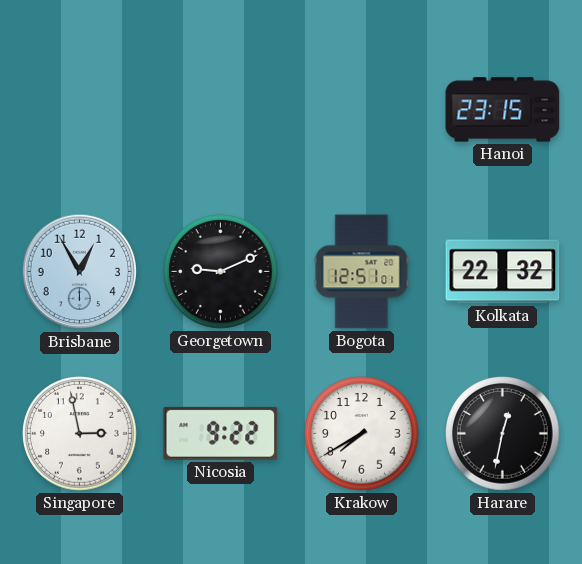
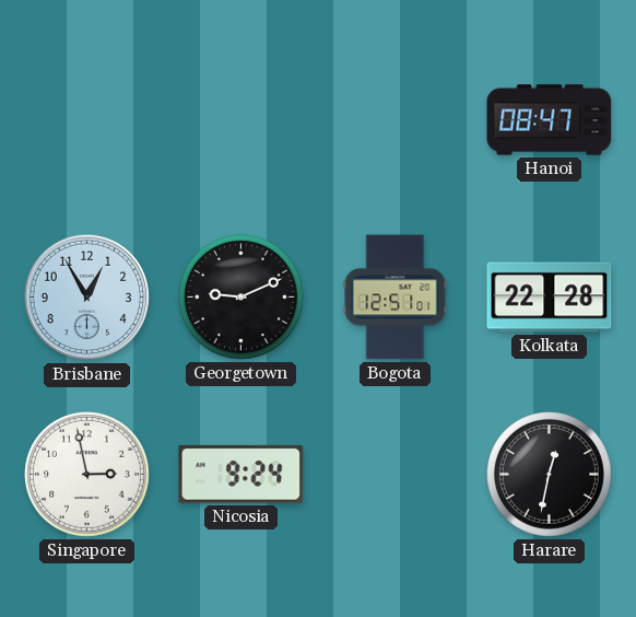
Hanoi: 23:15 -> 08:47 (550, 120)
Kolkata: 22:32 -> 22:28 (550, 298)
Nicosia: 9:22 -> 9:24 (242, 474)
Krakow: 7:40 -> none (362, 434)
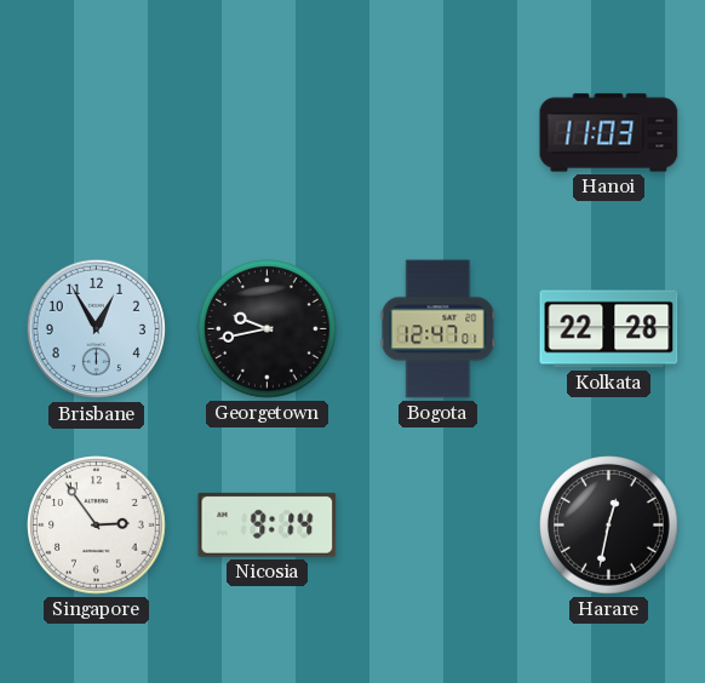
Hanoi: 08:47 -> 11:03 (609, 133)
Georgetown: 9:11 -> 9:43 (268, 329)
Bogota: 12:51 -> 12:47 (439, 329)
Singapore: 2:58 -> 2:54 (97, 526)
Nicosia: 9:24 -> 9:14 (268, 524)
